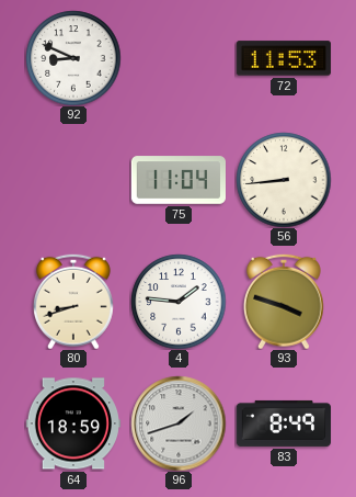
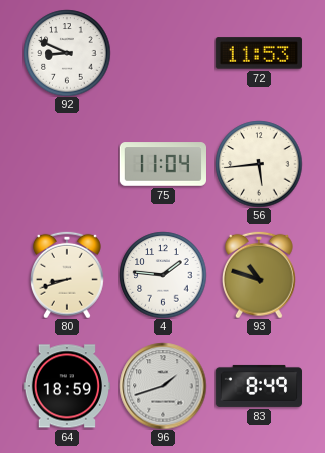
56: 8:44 -> 5:44 (259, 164)
93: 3:48 -> 10:48 (259, 275)
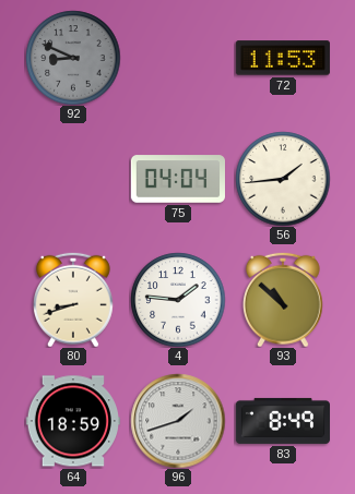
92 dial: white -> grey (73, 58)
75: 11:04 -> 04:04 (177, 179)
56: 5:44 -> 1:44 (283, 179)
93: 10:48 -> 10:52 (283, 300)
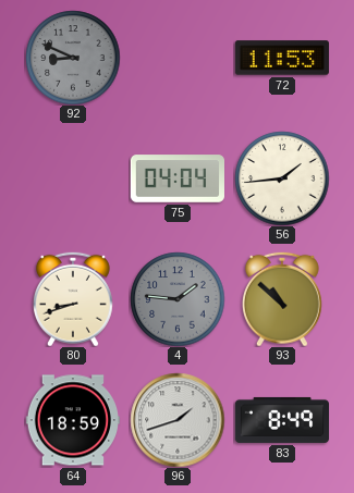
4 dial: white -> grey (178, 299)
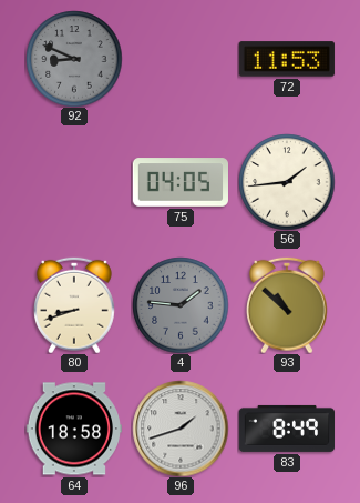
75: 04:04 -> 04:05 (179, 182)
64: 18:59 -> 18:58 (73, 429)
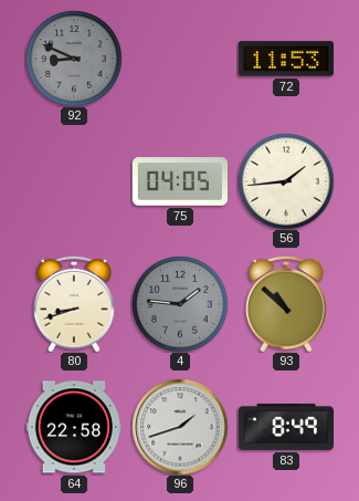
64: 18:58 -> 22:58 (73, 427)
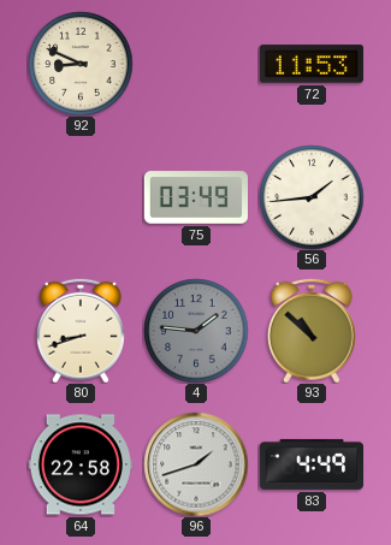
92 dial: grey -> cream (81, 64)
75: 04:05 -> 03:49 (195, 197)
83: 8:49 -> 4:49 (310, 464)
